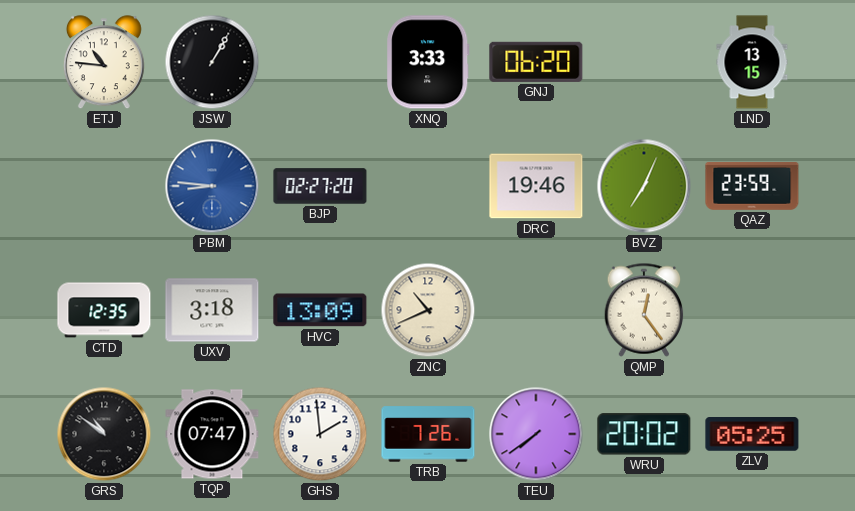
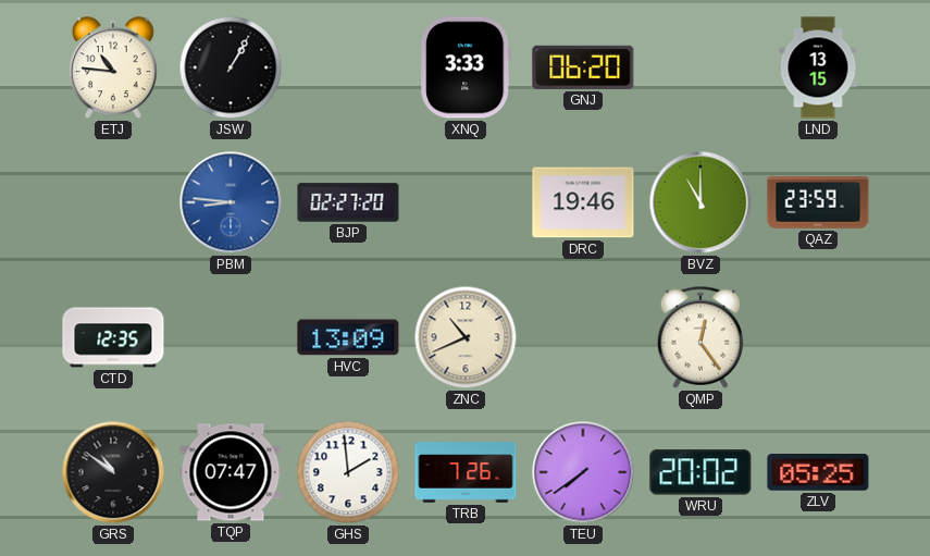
BVZ: 7:04 -> 11:00 (700, 202)
UXV: 3:18 -> none (212, 310)
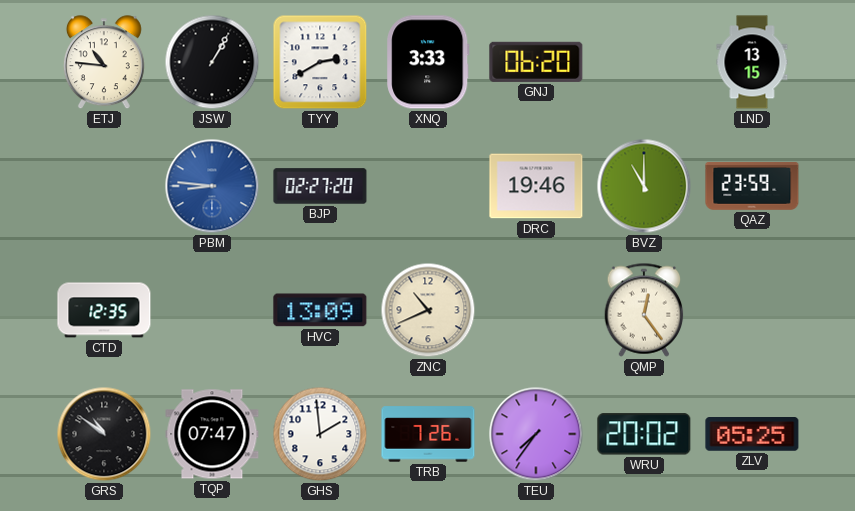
TYY: none -> 2:40 (320, 62)
TEU: 7:39 -> 7:36 (536, 434)
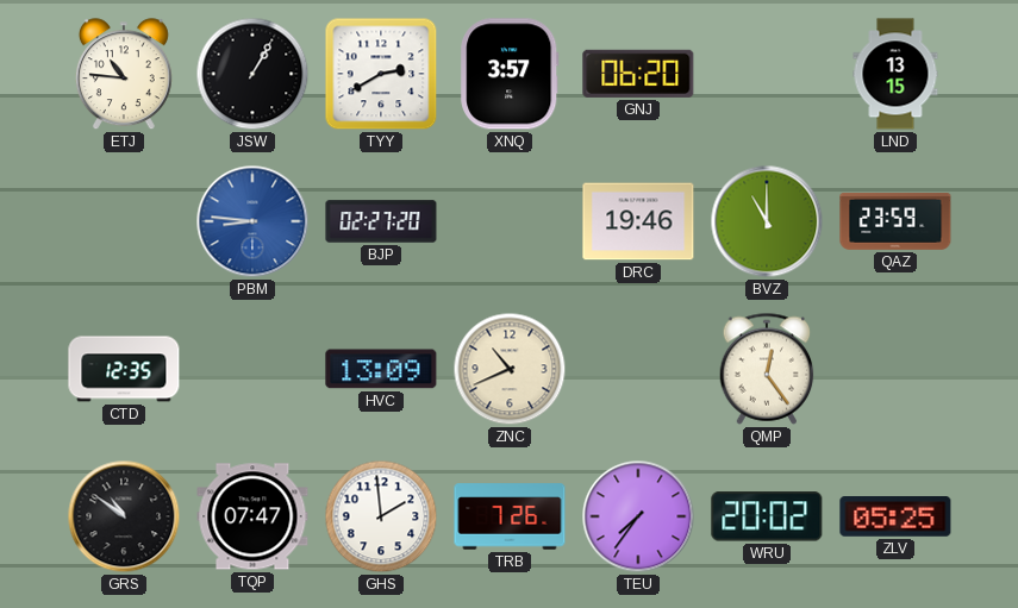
XNQ: 3:33 -> 3:57 (510, 74)
